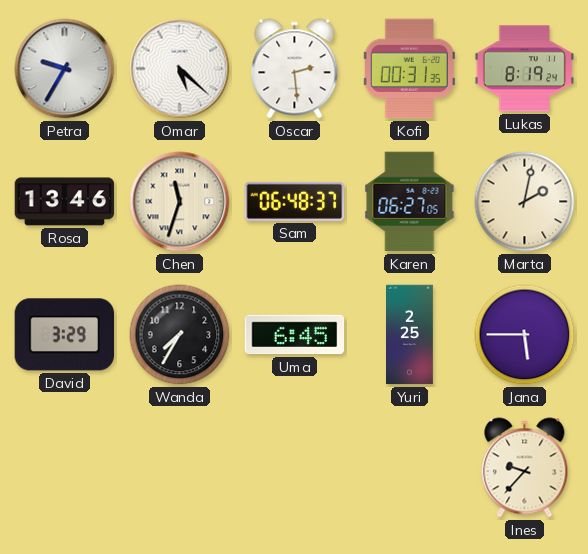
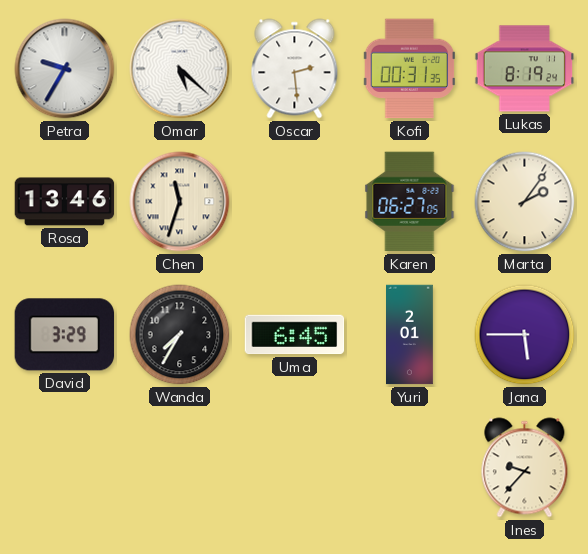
Sam: 06:48 -> none (295, 201)
Marta: 2:02 -> 2:06 (525, 202)
Yuri: 2:25 -> 2:01 (410, 335)
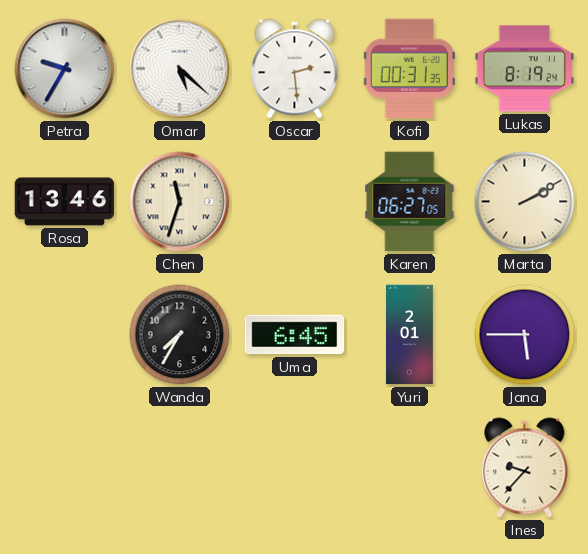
Marta: 2:06 -> 2:10 (525, 202)
David: 3:29 -> none (65, 335)
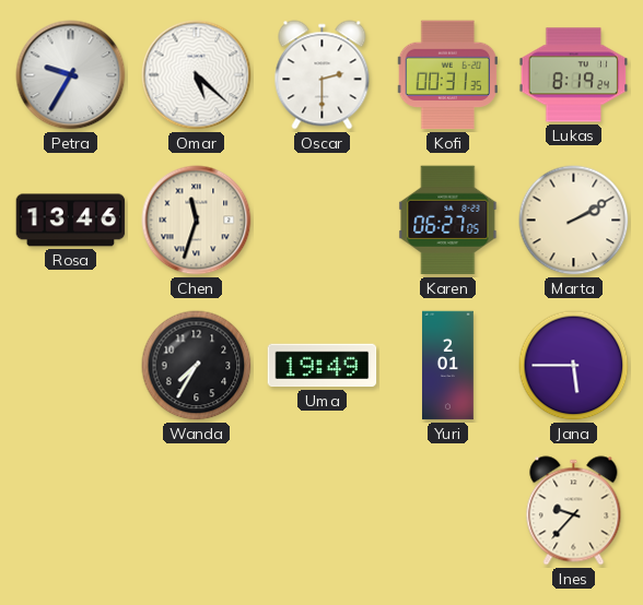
Oscar: 2:29 -> 2:30 (323, 75)
Uma: 6:45 -> 19:49 (323, 366)
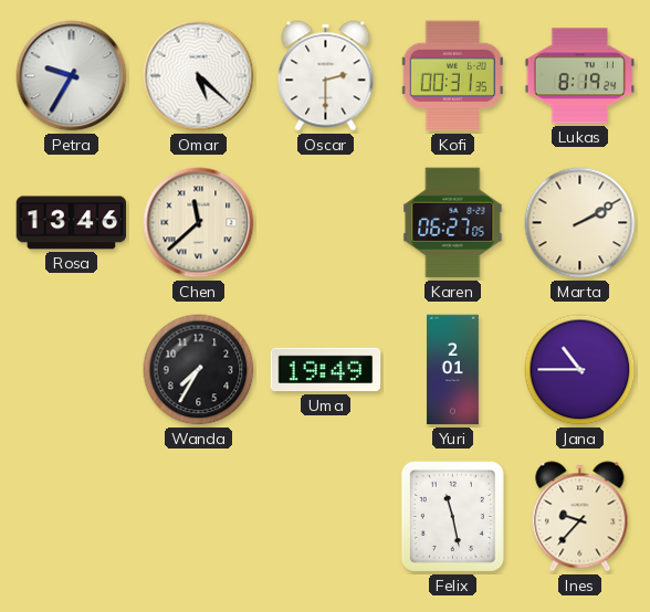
Chen: 11:33 -> 11:38 (199, 223)
Jana: 5:45 -> 10:45 (580, 370)
Felix: none -> 11:28 (452, 516)
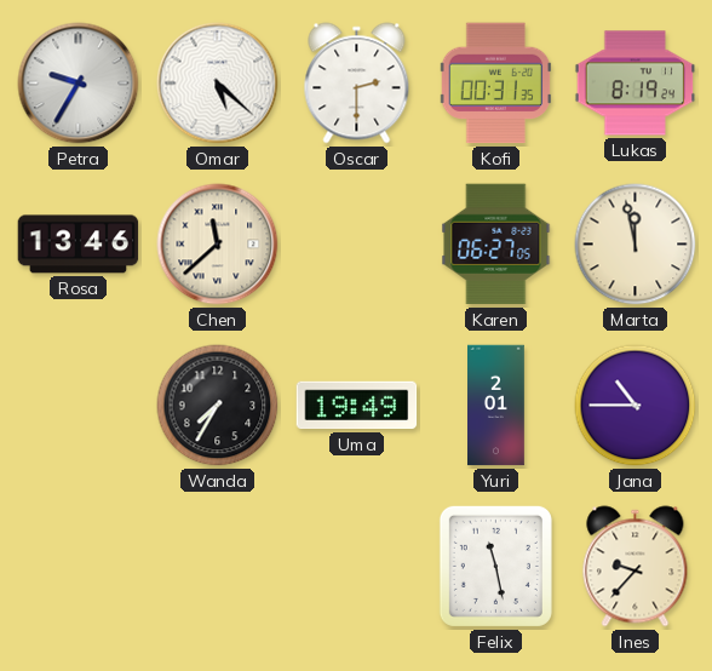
Marta: 2:10 -> 11:58 (636, 245)
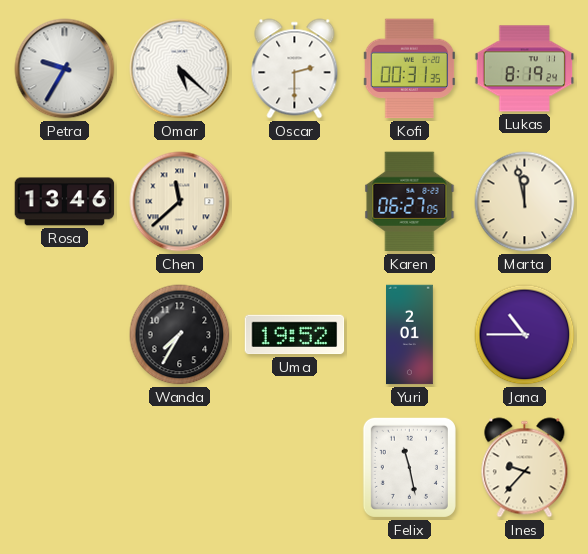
Uma: 19:49 -> 19:52 (295, 335)
